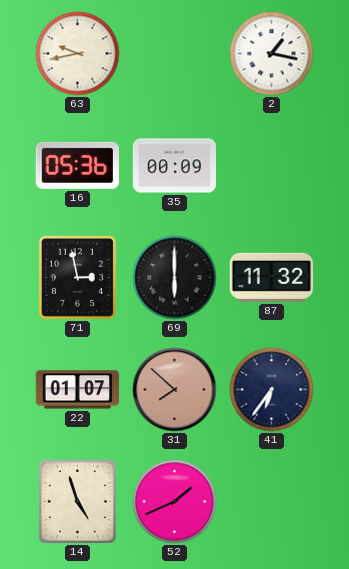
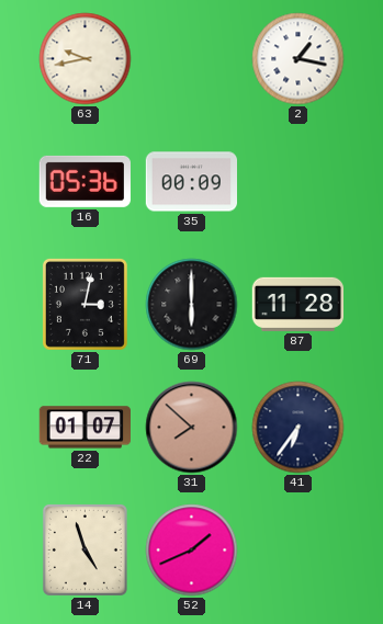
71: 2:58 -> 3:02 (85, 304)
87: 11:32 -> 11:28 (297, 304)
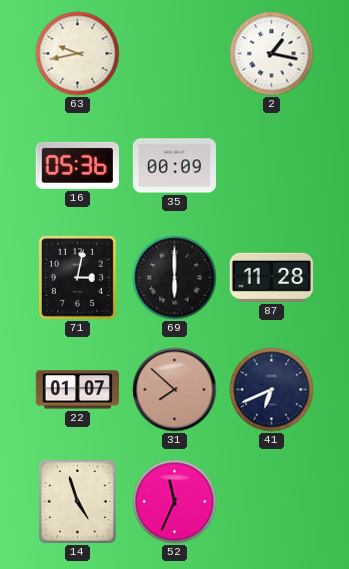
41: 6:36 -> 6:41 (272, 390)
52: 1:41 -> 11:34 (175, 502)
